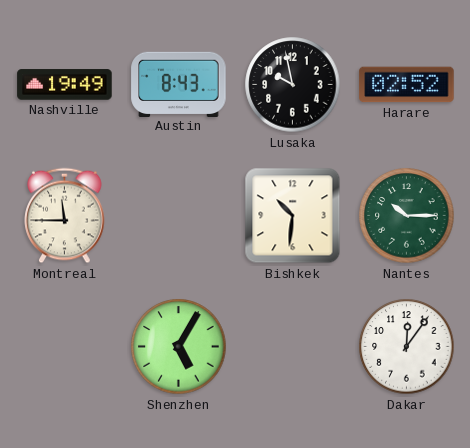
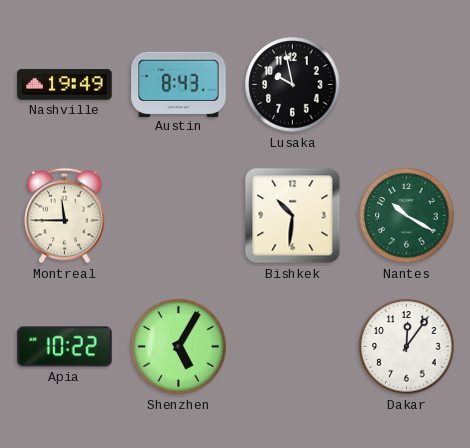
Harare: 02:52 -> none (407, 85)
Nantes: 10:15 -> 10:20 (407, 216)
Apia: none -> 10:22 (65, 347)
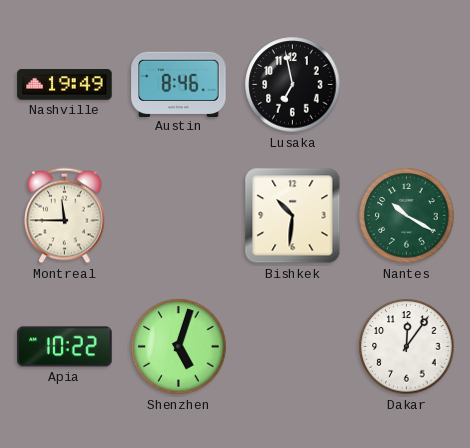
Austin: 8:43 -> 8:46 (179, 84)
Lusaka: 9:58 -> 6:58 (293, 85)
Shenzhen: 5:05 -> 5:03 (179, 347)
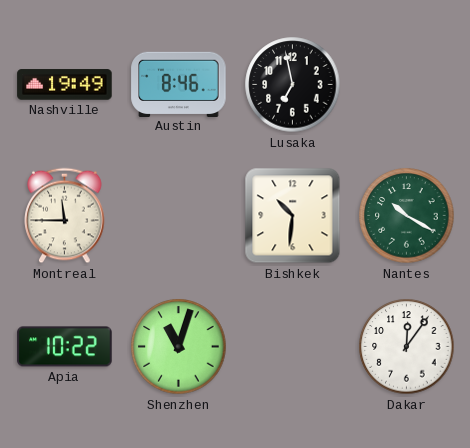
Shenzhen: 5:03 -> 11:03 (179, 347)
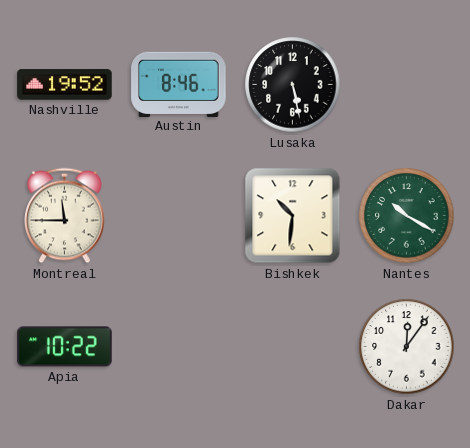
Nashville: 19:49 -> 19:52 (65, 85)
Lusaka: 6:58 -> 5:28 (293, 85)
Shenzhen: 11:03 -> none (179, 347)
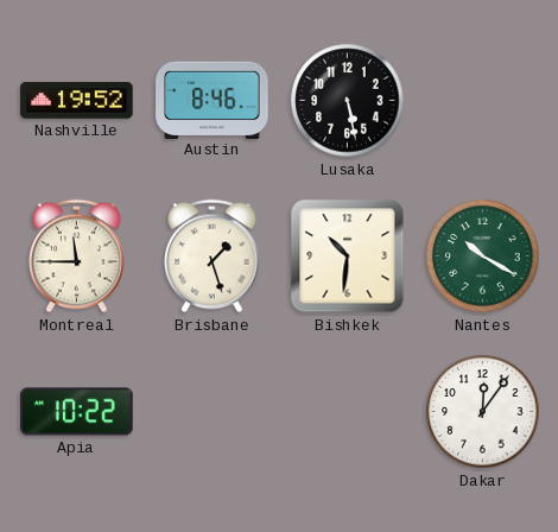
Brisbane: none -> 1:27 (213, 256)
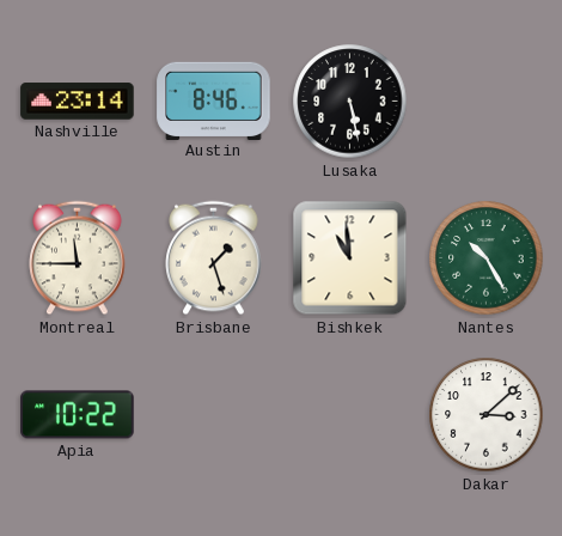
Nashville: 19:52 -> 23:14 (78, 102)
Bishkek: 10:31 -> 10:59 (350, 258)
Nantes: 10:20 -> 10:25 (487, 258)
Dakar: 12:06 -> 3:08 (487, 415)
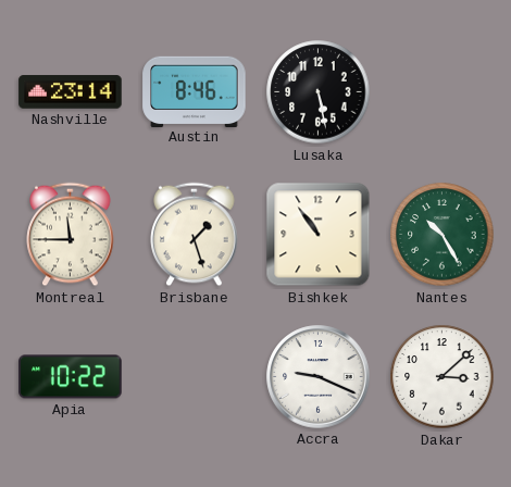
Bishkek: 10:59 -> 10:54 (319, 235)
Accra: none -> 9:19 (319, 377)
